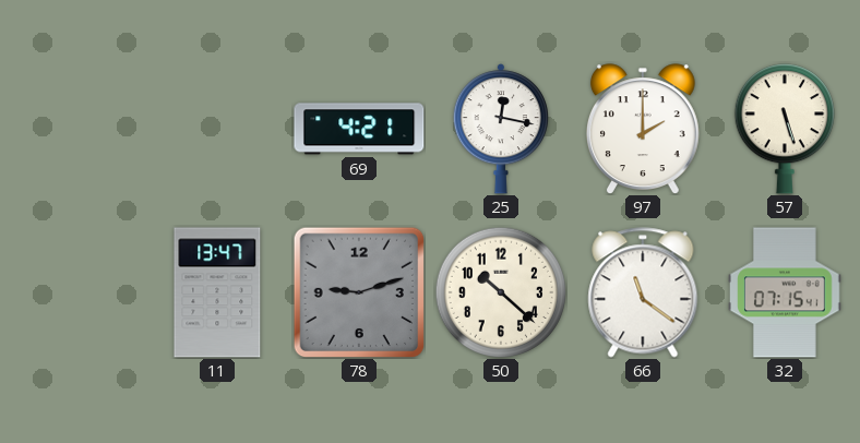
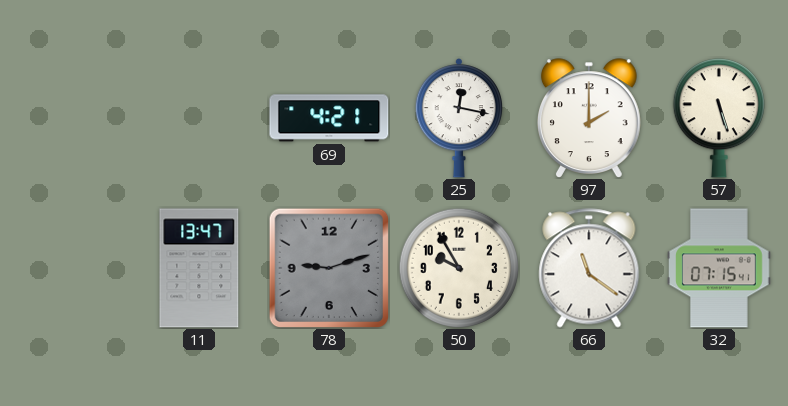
50: 10:22 -> 9:55 (458, 267)
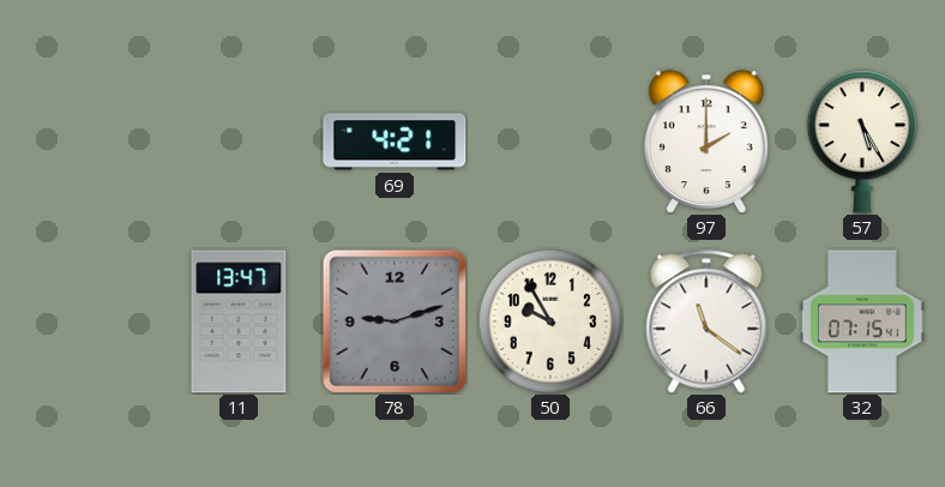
25: 12:17 -> none (458, 118)
57: 5:27 -> 5:25 (862, 142)
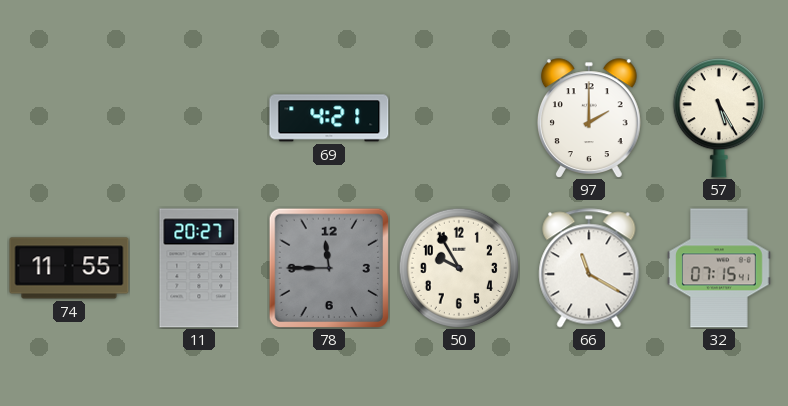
74: none -> 11:55 (69, 268)
11: 13:47 -> 20:27 (199, 268)
78: 9:12 -> 11:45 (329, 268)
66: 11:21 -> 11:20 (589, 268)
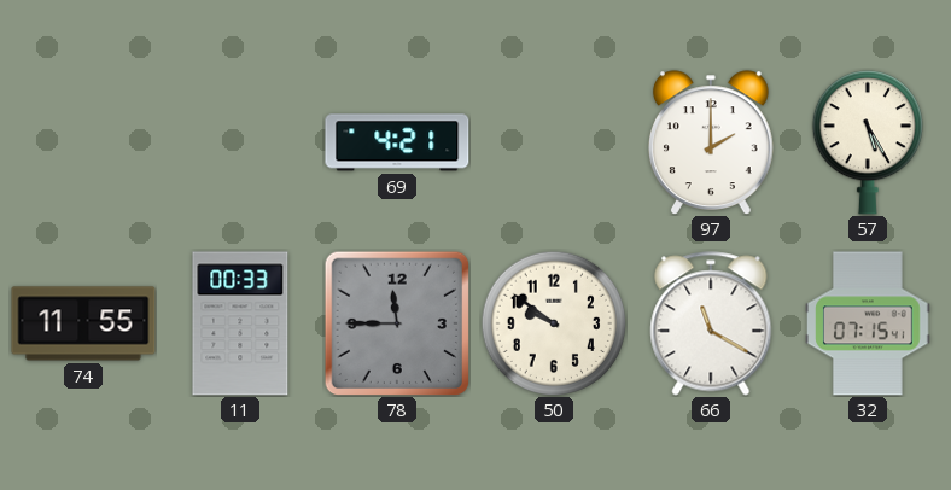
11: 20:27 -> 00:33 (240, 323)
50: 9:55 -> 9:51 (553, 322)
